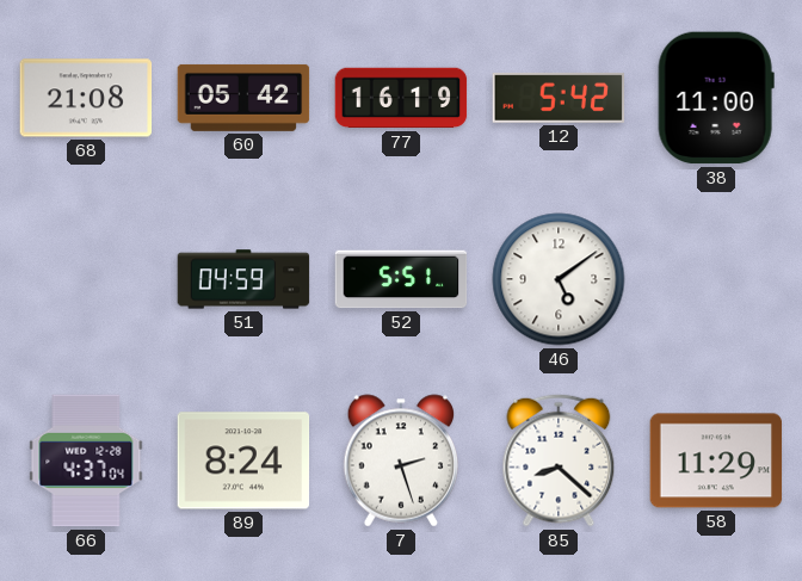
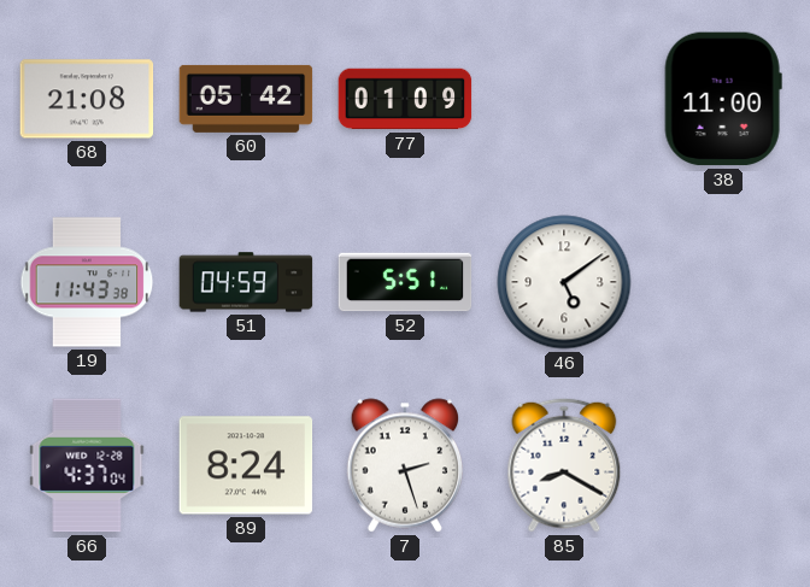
77: 16:19 -> 01:09 (405, 99)
12: 5:42 -> none (559, 98)
19: none -> 11:43 (87, 282)
85: 8:22 -> 8:20 (564, 465)
58: 11:29 -> none (716, 461)
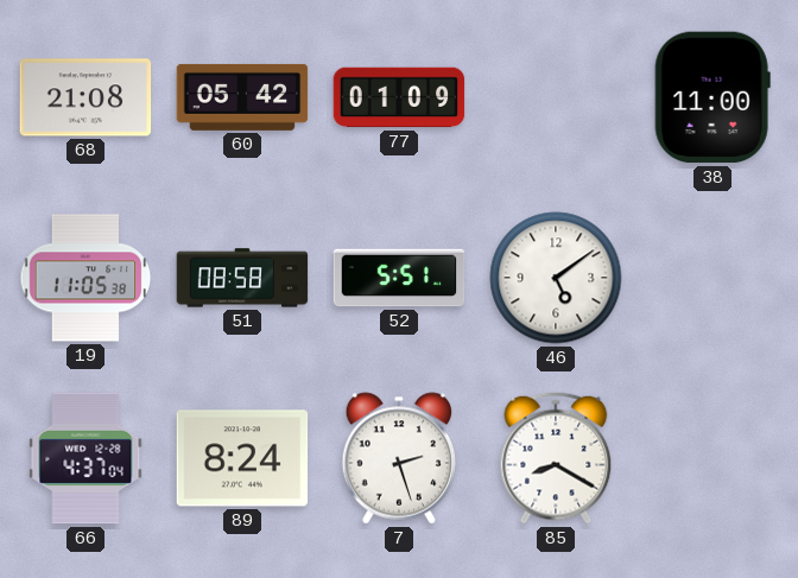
19: 11:43 -> 11:05 (85, 278)
51: 04:59 -> 08:58 (242, 278)
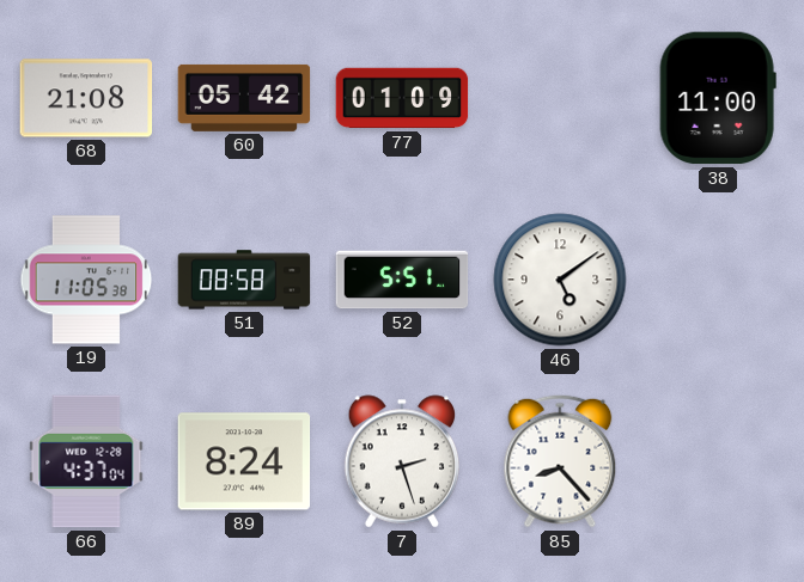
85: 8:20 -> 8:23 (560, 461)
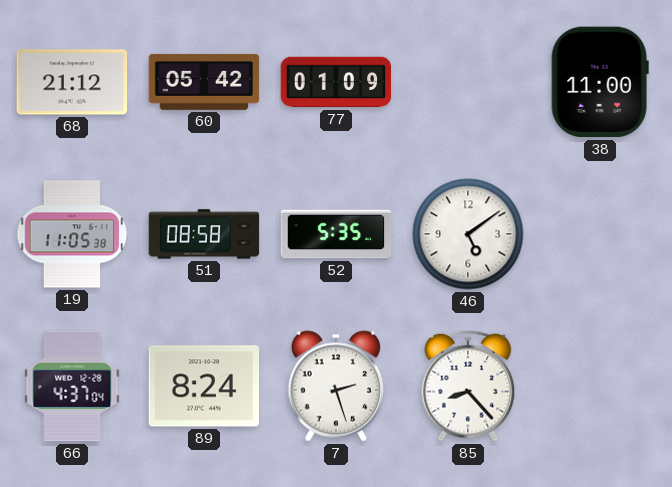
68: 21:08 -> 21:12 (72, 82)
52: 5:51 -> 5:35 (336, 234)
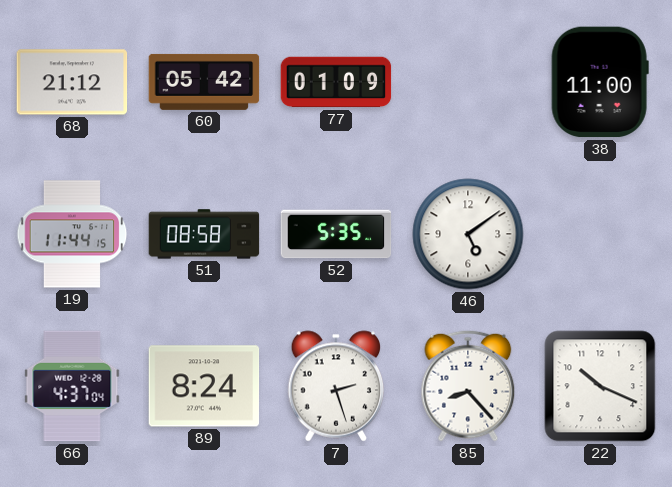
19: 11:05 -> 11:44 (72, 234)
22: none -> 10:19 (600, 386)
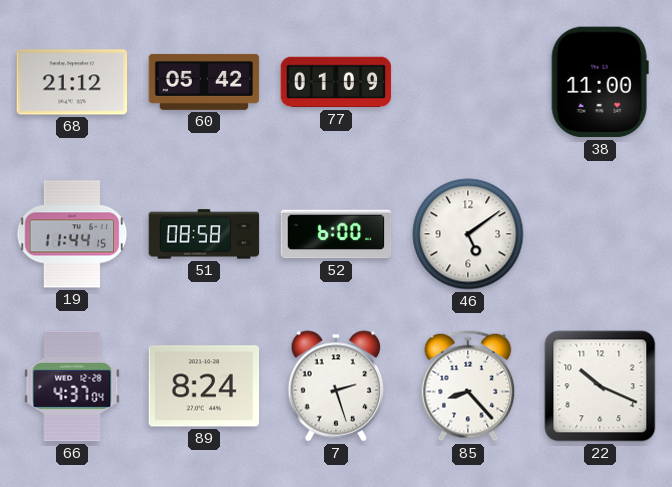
52: 5:35 -> 6:00 (336, 234)
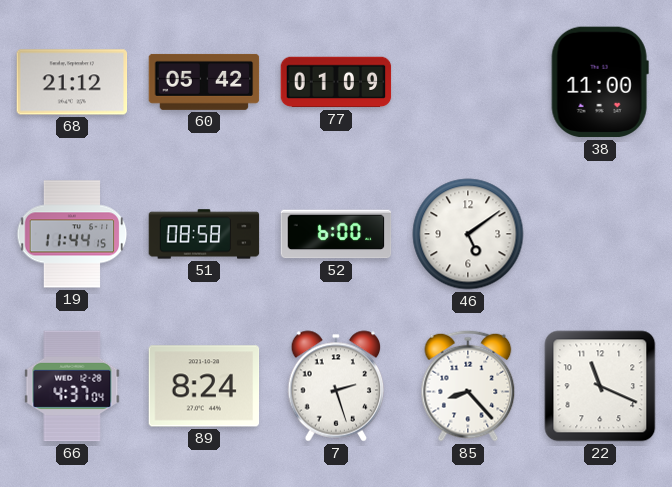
22: 10:19 -> 11:19 (600, 386)
